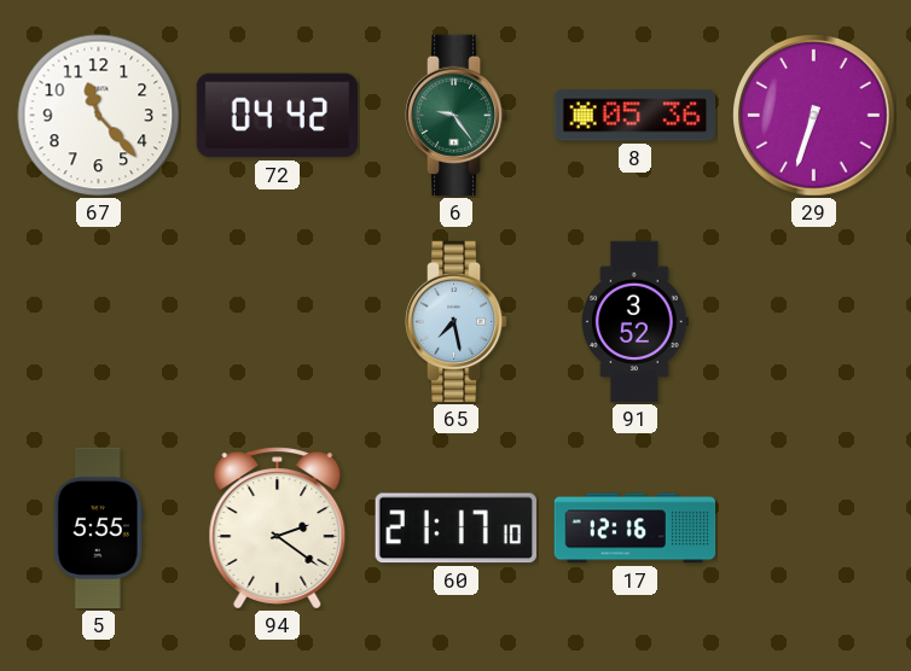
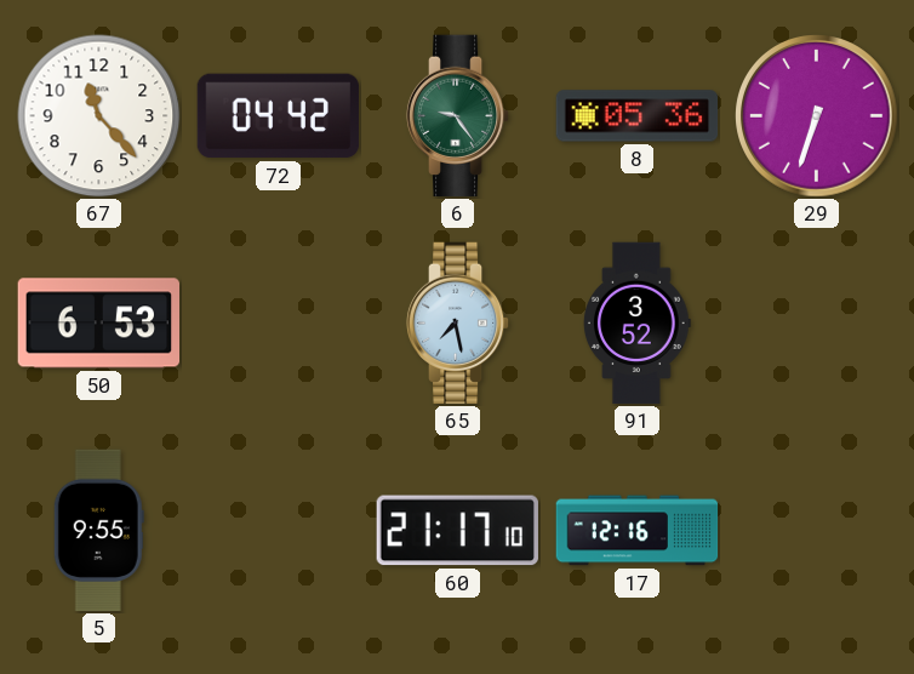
50: none -> 6:53 (99, 324)
5: 5:55 -> 9:55 (98, 531)
94: 2:21 -> none (278, 529)
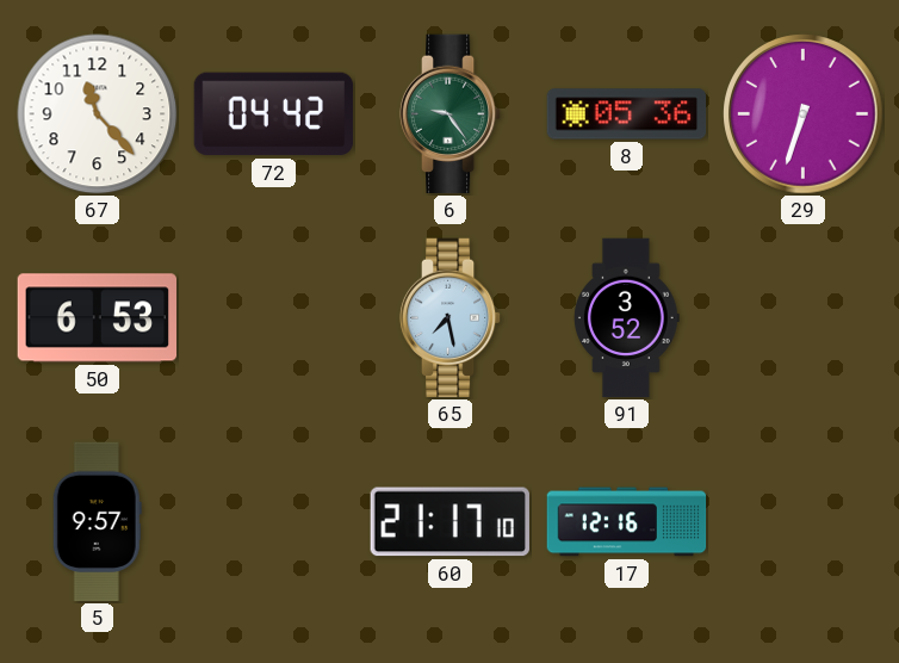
5: 9:55 -> 9:57 (97, 522)
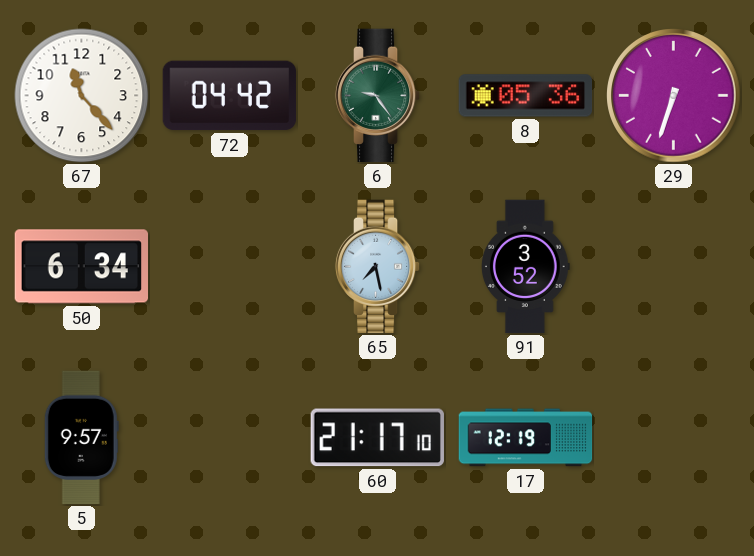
50: 6:53 -> 6:34 (82, 267)
17: 12:16 -> 12:19 (526, 438)
